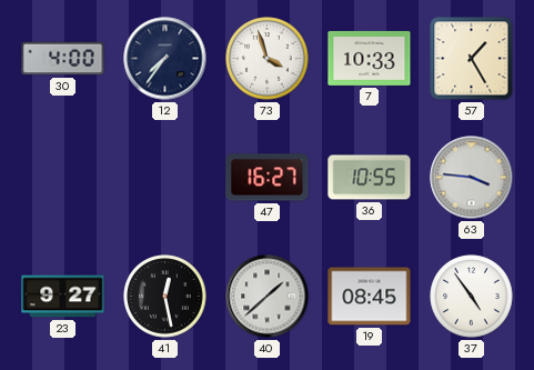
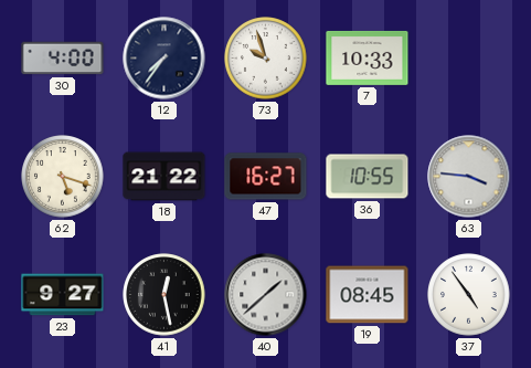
73: 3:57 -> 9:57 (266, 59)
57: 1:25 -> none (472, 59)
62: none -> 5:18 (63, 177)
18: none -> 21:22 (164, 177)
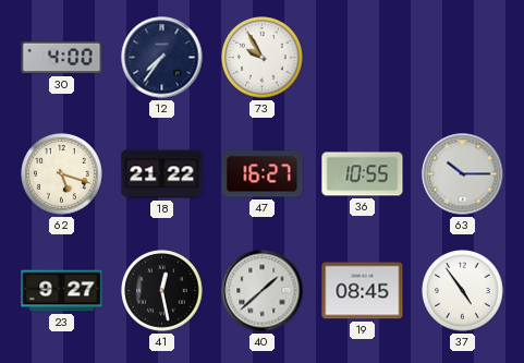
73: 9:57 -> 9:55 (263, 58)
7: 10:33 -> none (368, 57)
63: 3:46 -> 10:15 (463, 174)
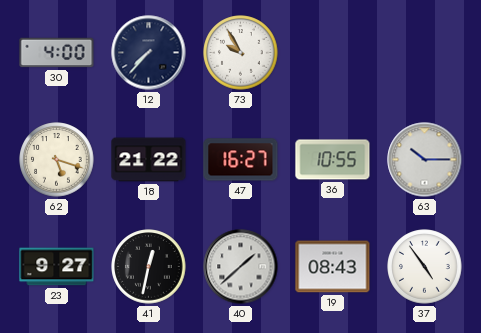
12: 7:36 -> 7:37 (149, 53)
41: 12:28 -> 12:32 (149, 267)
19: 08:45 -> 08:43 (333, 267)
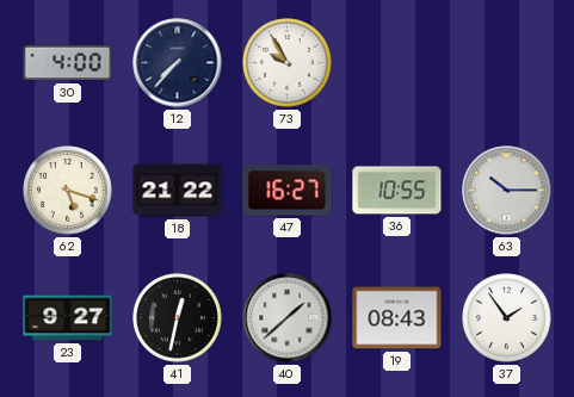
37: 4:54 -> 1:54 (507, 318)
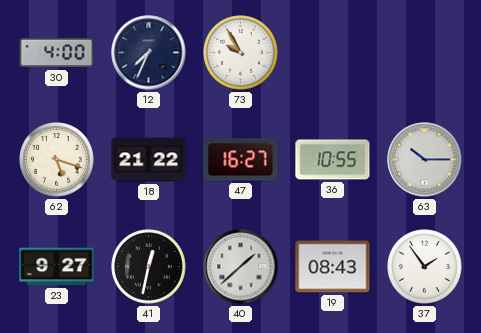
12: 7:37 -> 7:34 (149, 53)
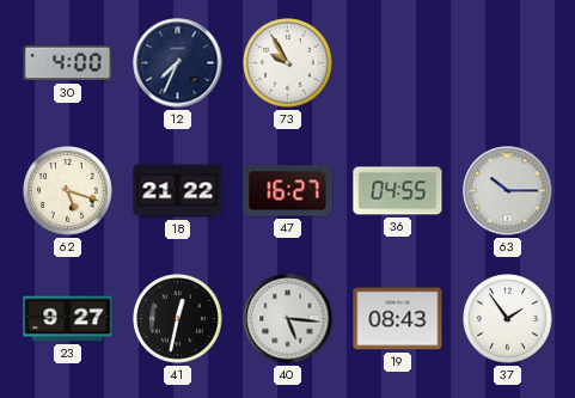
36: 10:55 -> 04:55 (398, 191)
40: 1:38 -> 5:16 (288, 319)
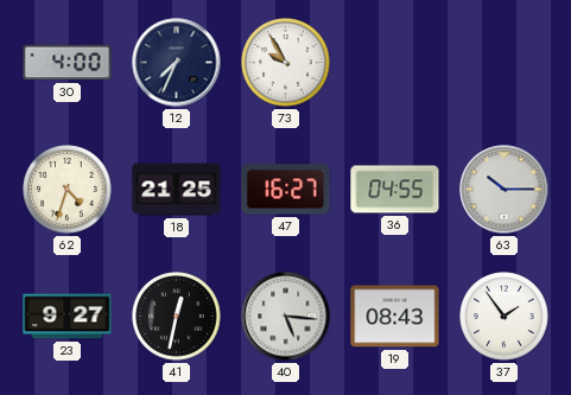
62: 5:18 -> 4:33 (68, 190)
18: 21:22 -> 21:25 (177, 190)
